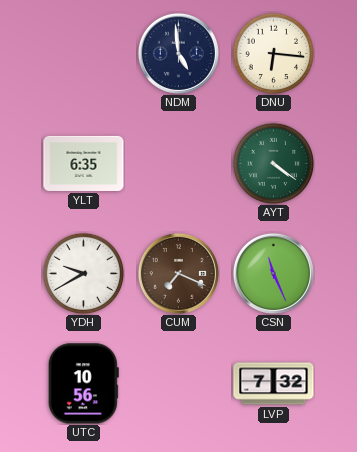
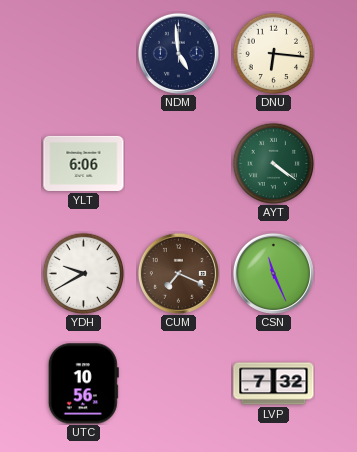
YLT: 6:35 -> 6:06 (84, 163)
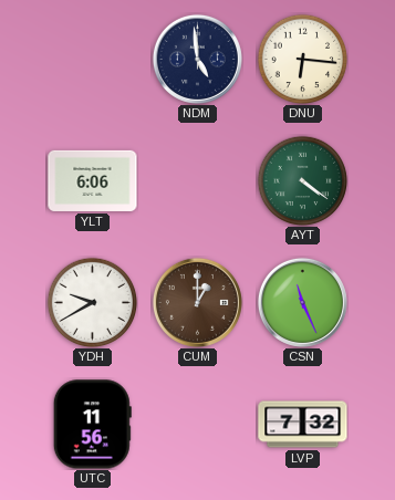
CUM: 7:19 -> 1:00 (197, 302)
UTC: 10:56 -> 11:56 (92, 425)
